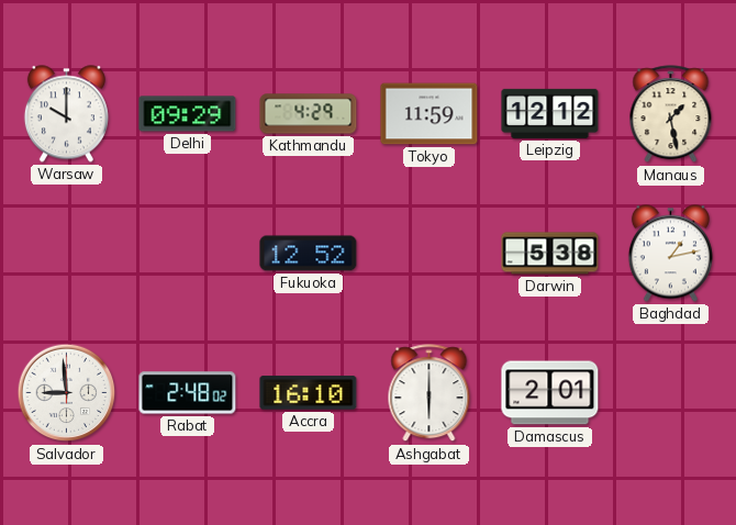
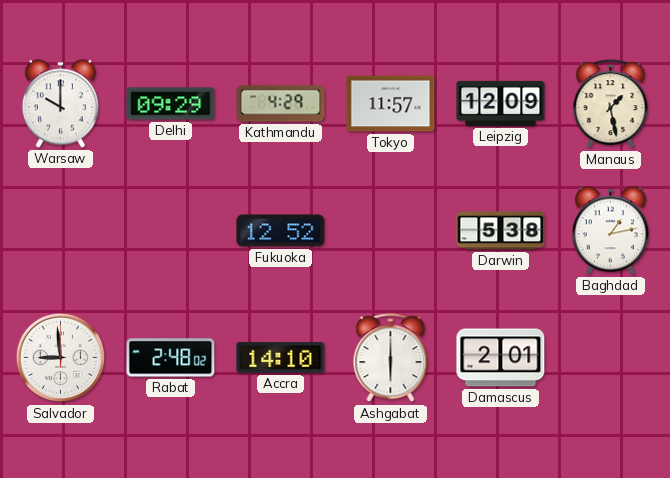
Tokyo: 11:59 -> 11:57 (391, 104)
Leipzig: 12:12 -> 12:09 (501, 103)
Accra: 16:10 -> 14:10 (281, 358)
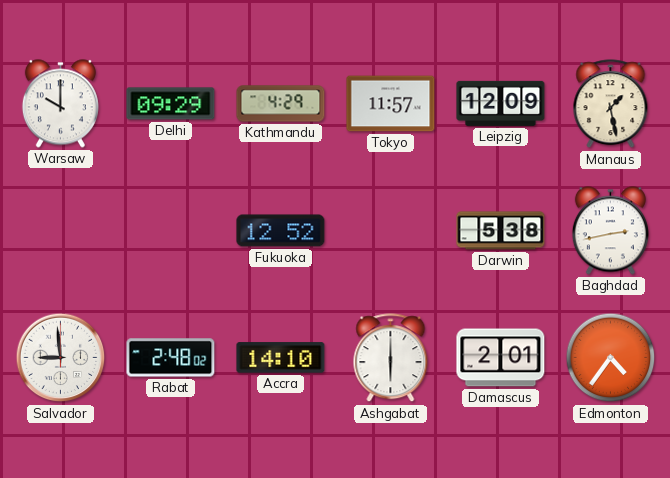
Baghdad: 1:13 -> 2:43 (610, 231)
Edmonton: none -> 4:36 (611, 358)
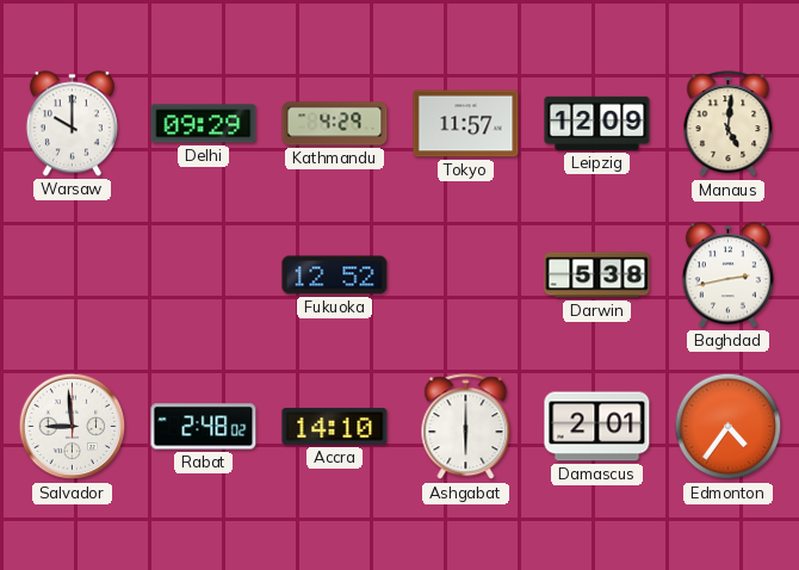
Manaus: 1:28 -> 5:01 (729, 124)
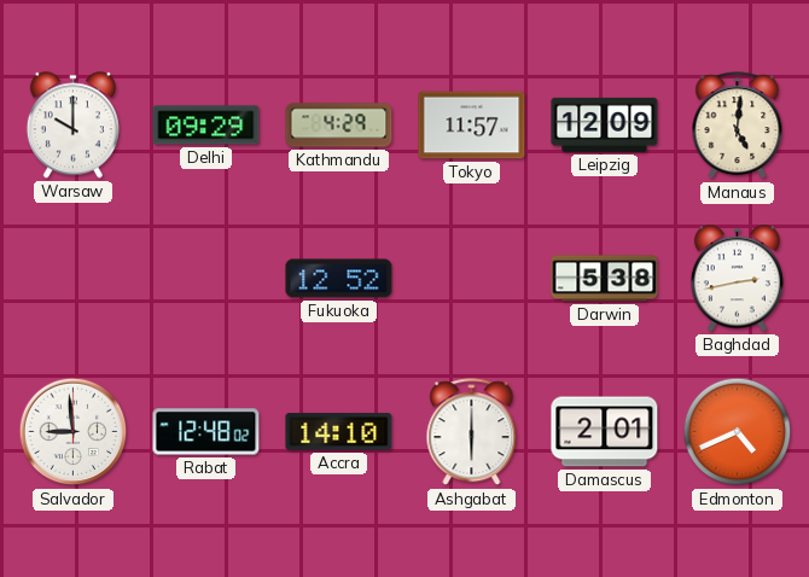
Rabat: 2:48 -> 12:48 (206, 432)
Edmonton: 4:36 -> 4:41 (738, 432)
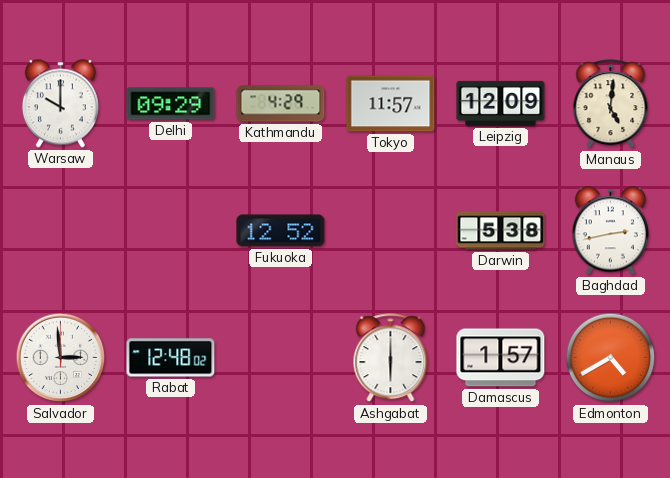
Salvador: 8:59 -> 2:59 (61, 358)
Accra: 14:10 -> none (339, 432)
Damascus: 2:01 -> 1:57 (501, 358)
Edmonton: 4:41 -> 4:40 (611, 358)
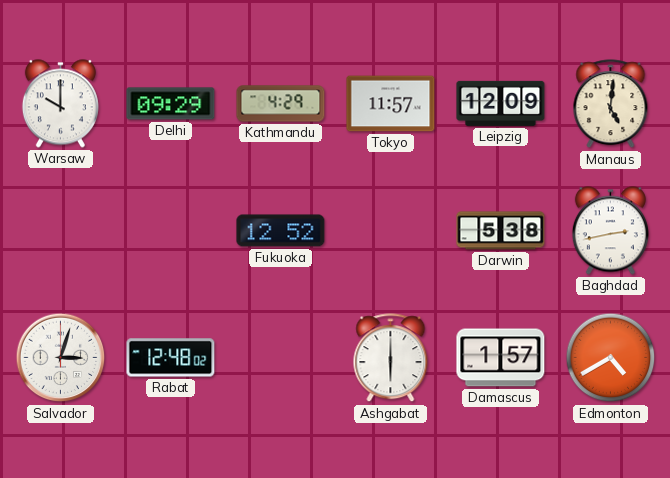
Salvador: 2:59 -> 3:03 (61, 358)
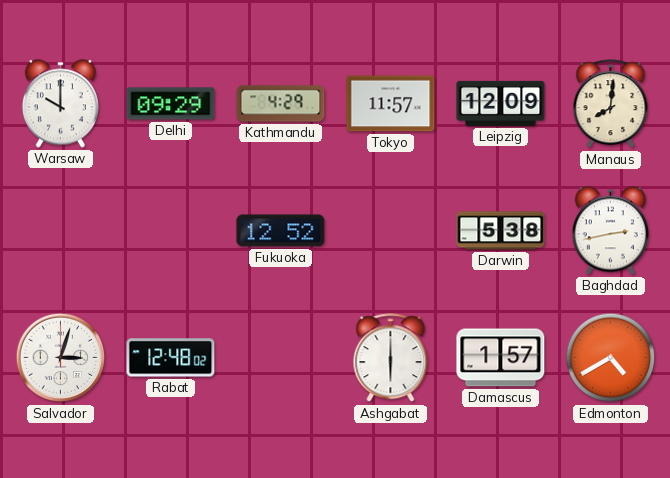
Manaus: 5:01 -> 8:01 (611, 104)
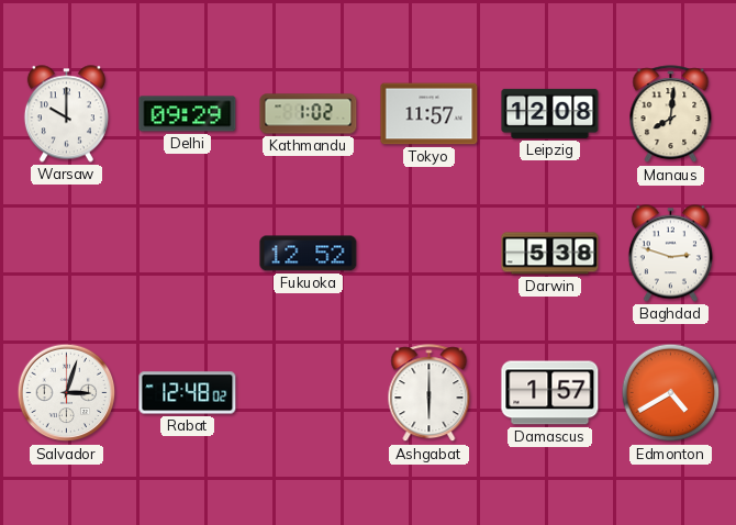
Kathmandu: 4:29 -> 1:02 (309, 114)
Leipzig: 12:09 -> 12:08 (550, 113)
Baghdad: 2:43 -> 2:48 (670, 254)
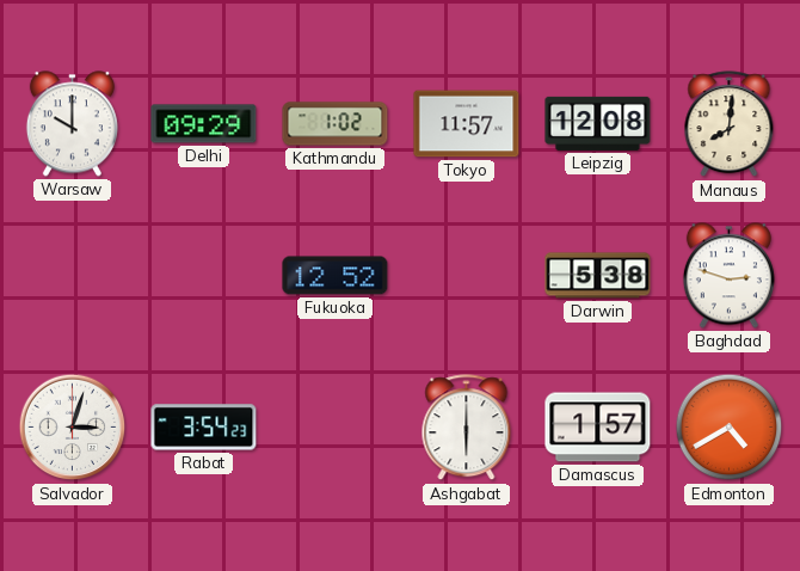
Rabat: 12:48 -> 3:54 (204, 428)
